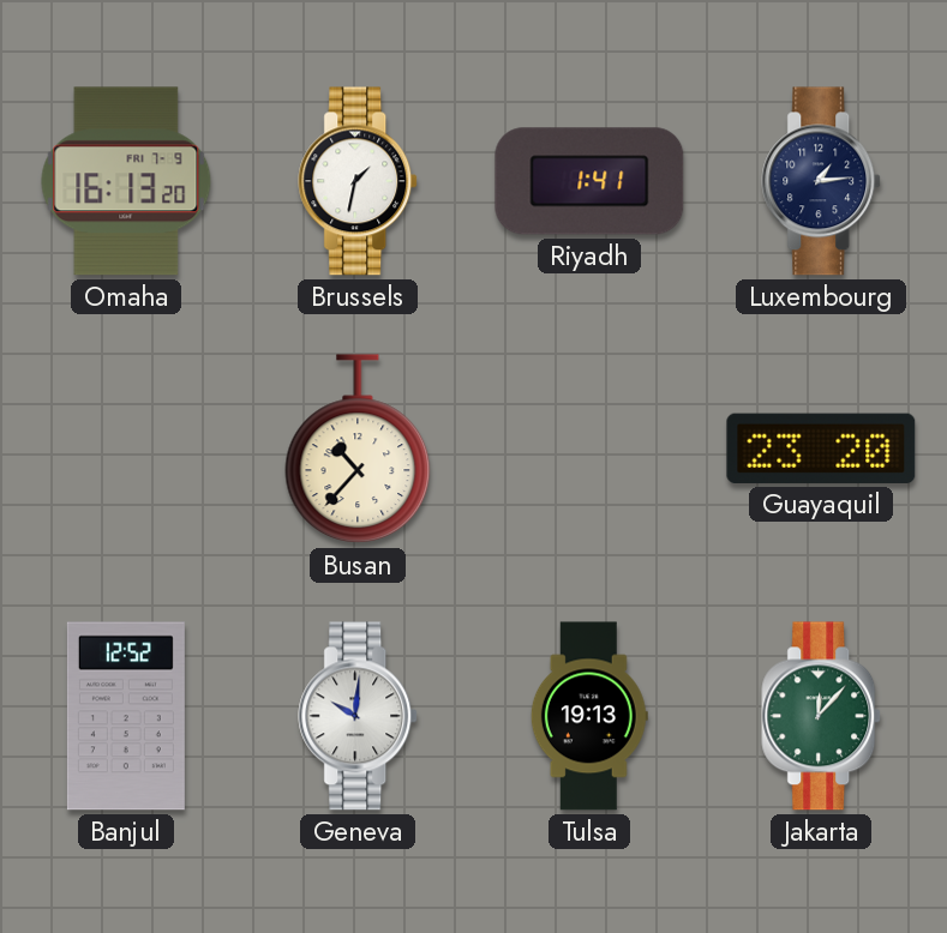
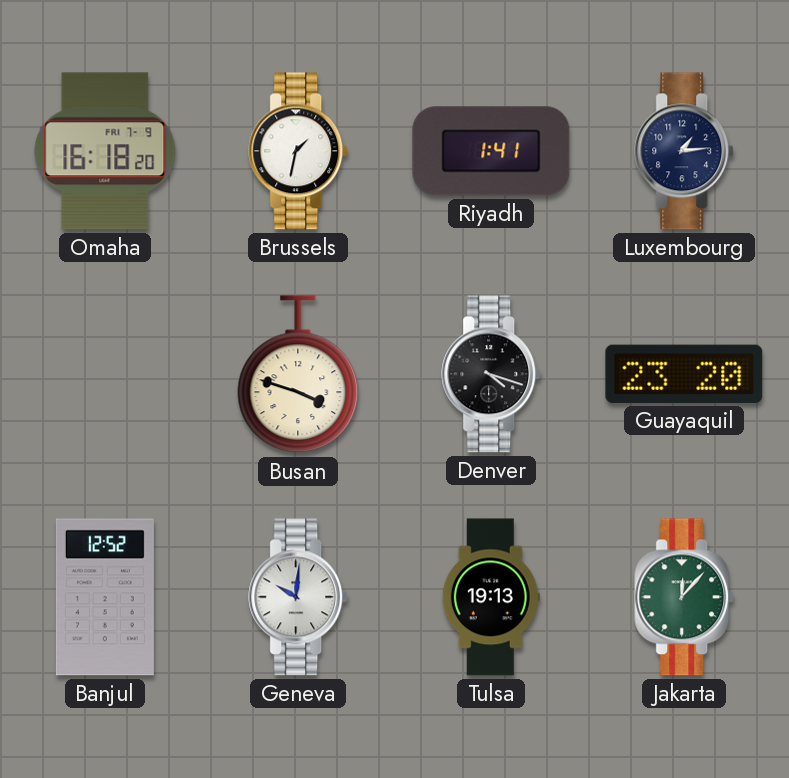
Omaha: 16:13 -> 16:18 (105, 151)
Busan: 10:37 -> 3:48 (298, 375)
Denver: none -> 4:18 (492, 374)
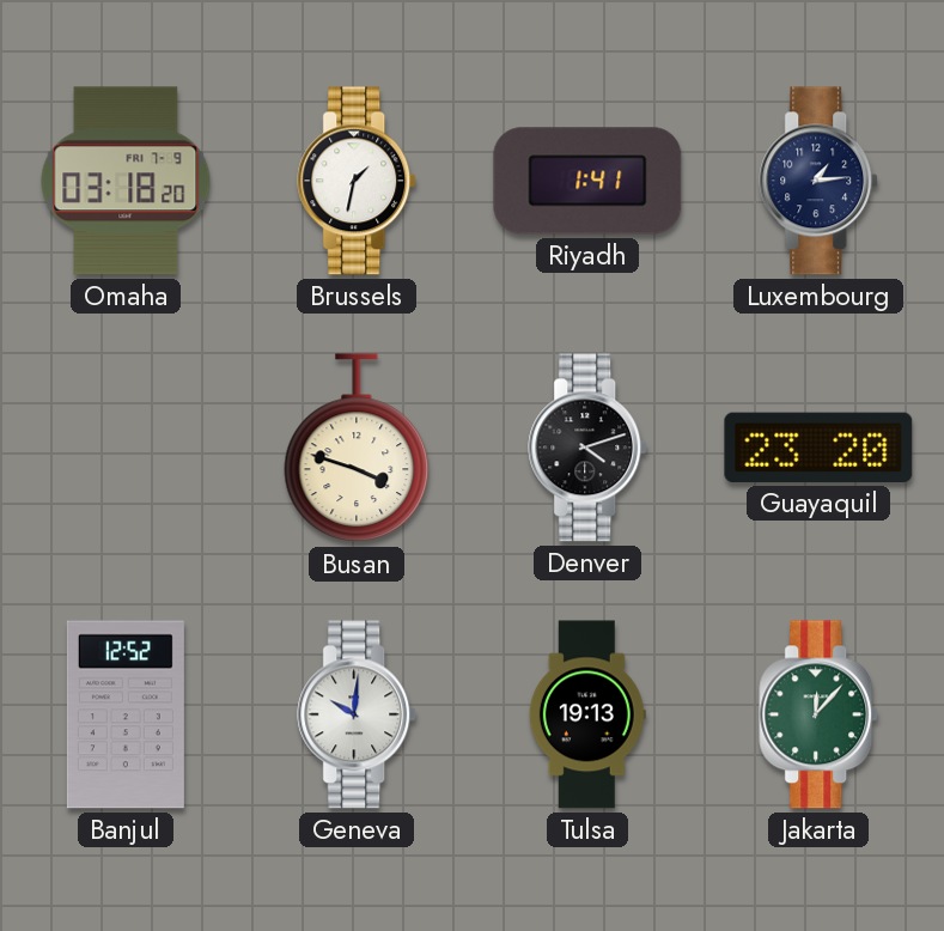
Omaha: 16:18 -> 03:18 (126, 181)
Denver: 4:18 -> 4:12 (589, 448)
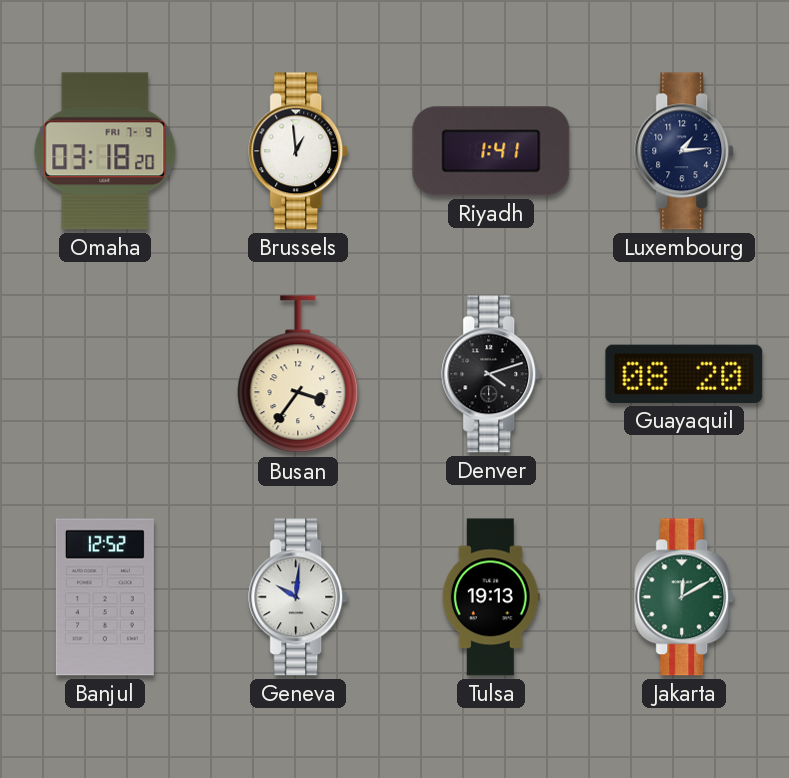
Brussels: 1:32 -> 12:59 (299, 151)
Busan: 3:48 -> 3:36 (298, 375)
Guayaquil: 23:20 -> 08:20 (684, 374)
Jakarta: 12:07 -> 12:10 (685, 597)
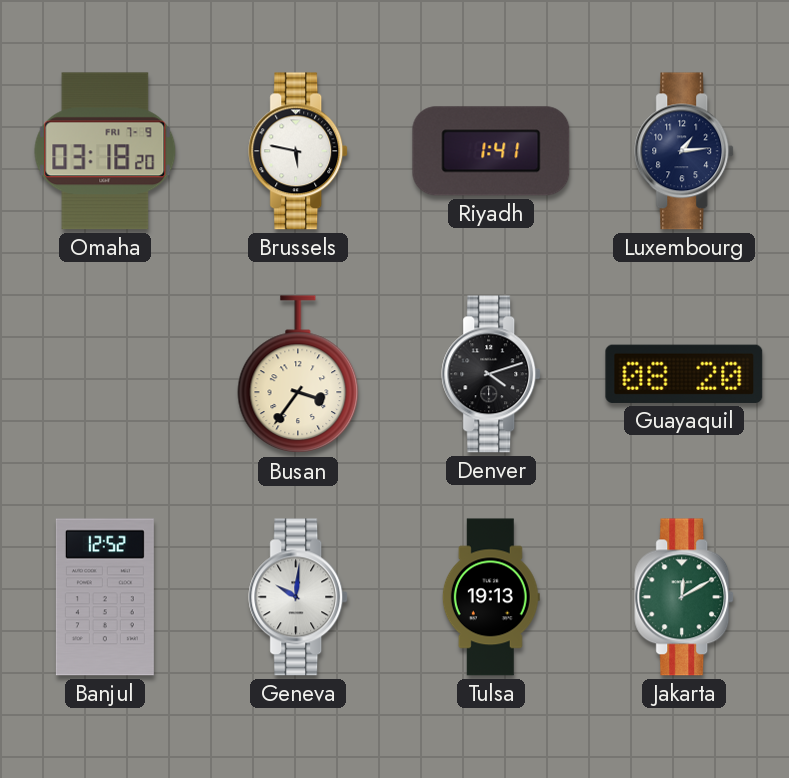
Brussels: 12:59 -> 5:47 (299, 151)
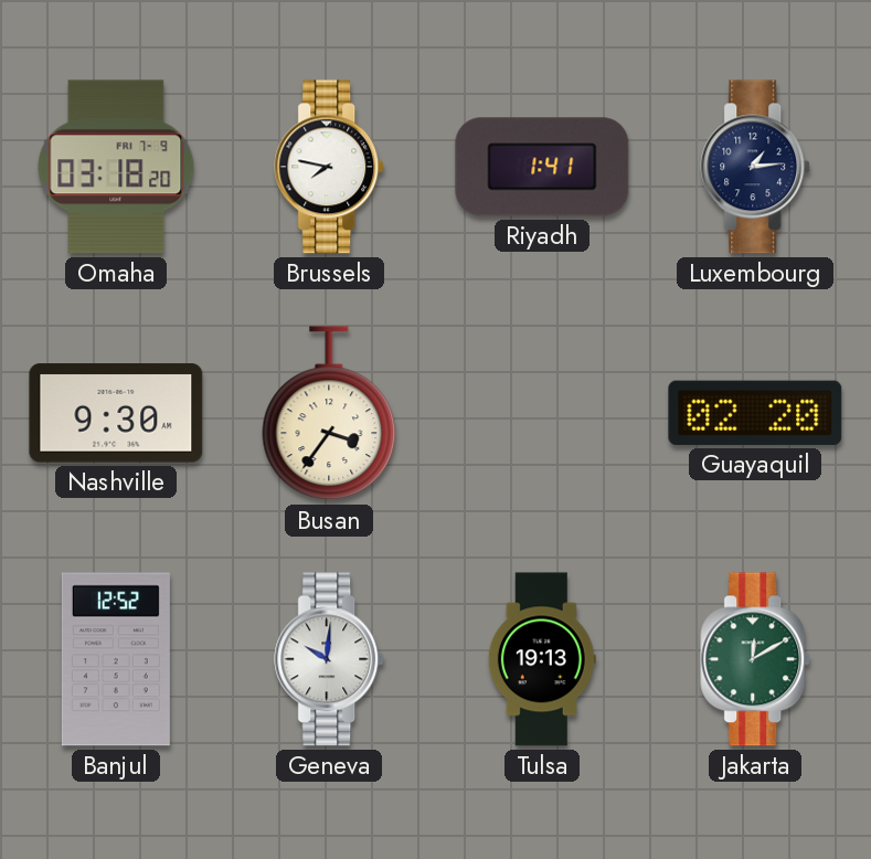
Brussels: 5:47 -> 7:47 (330, 167)
Nashville: none -> 9:30 (116, 413)
Denver: 4:12 -> none (492, 374)
Guayaquil: 08:20 -> 02:20 (755, 413)
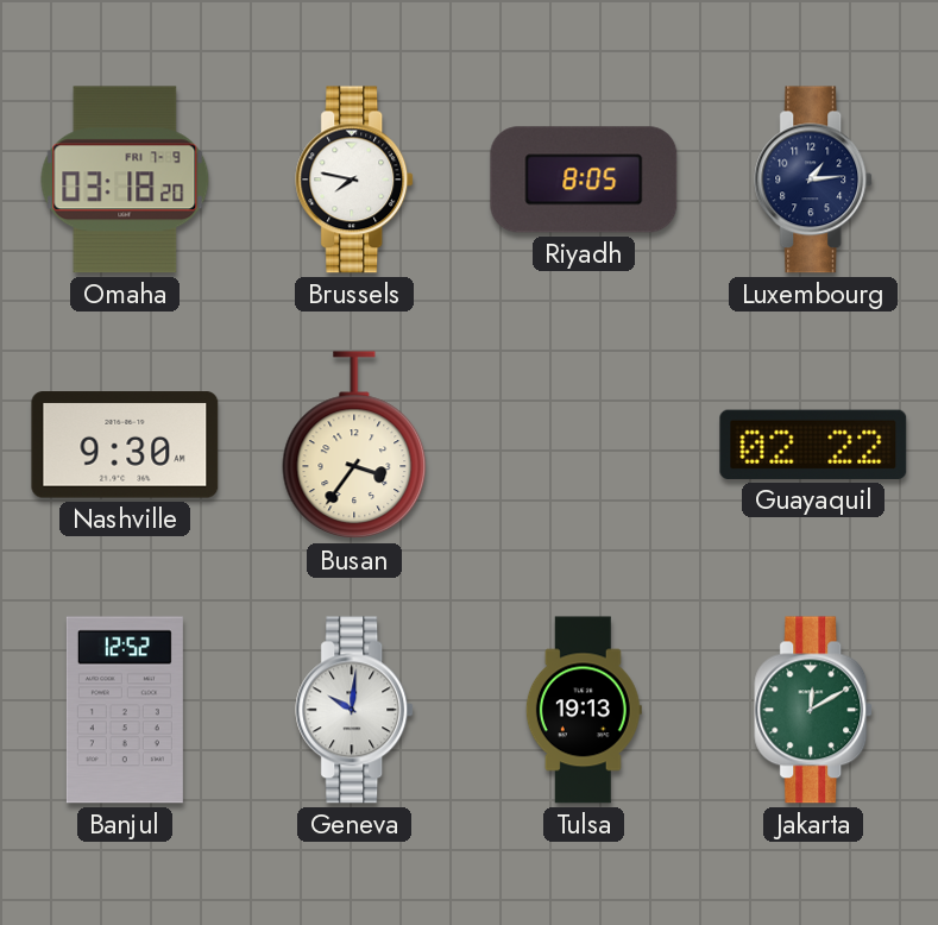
Riyadh: 1:41 -> 8:05 (584, 180)
Guayaquil: 02:20 -> 02:22 (813, 445)
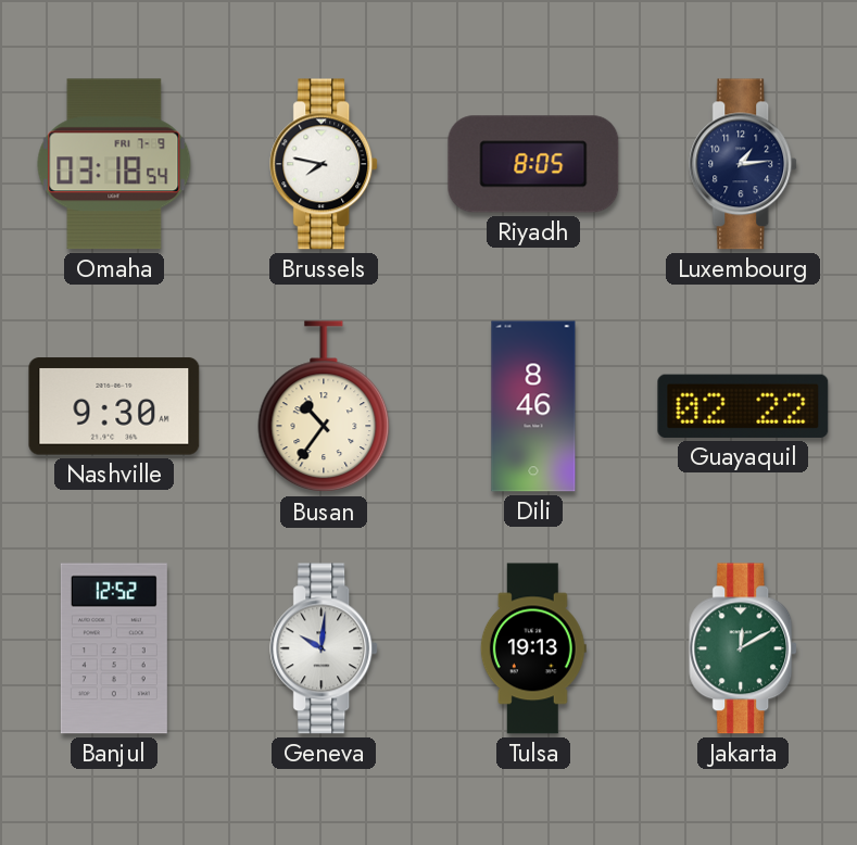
Omaha: 03:18:20 -> 03:18:54 (114, 164)
Busan: 3:36 -> 10:36 (324, 407)
Dili: none -> 8:46 (533, 406)
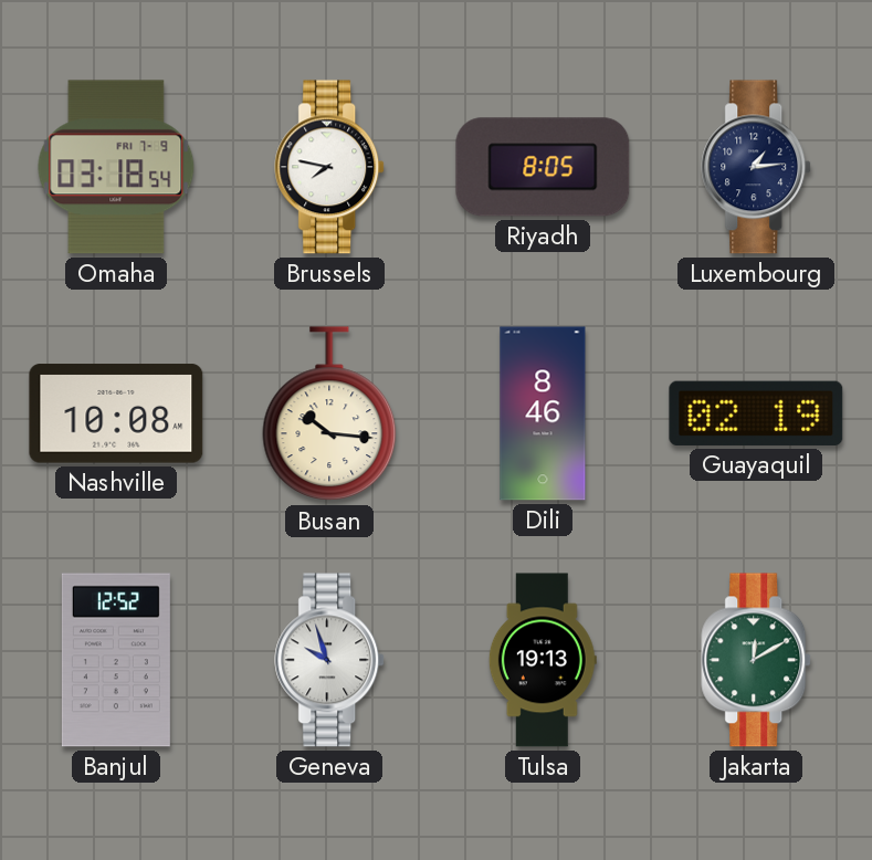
Nashville: 9:30 -> 10:08 (116, 413)
Busan: 10:36 -> 10:16 (329, 415)
Guayaquil: 02:22 -> 02:19 (756, 413)
Geneva: 10:01 -> 9:57 (330, 660)
